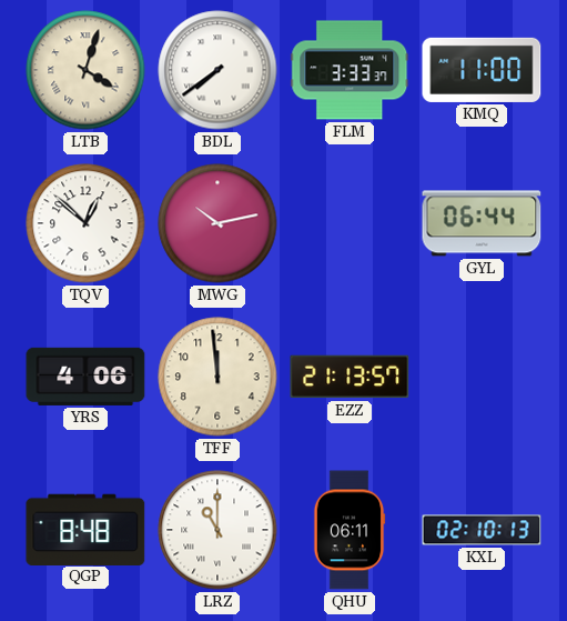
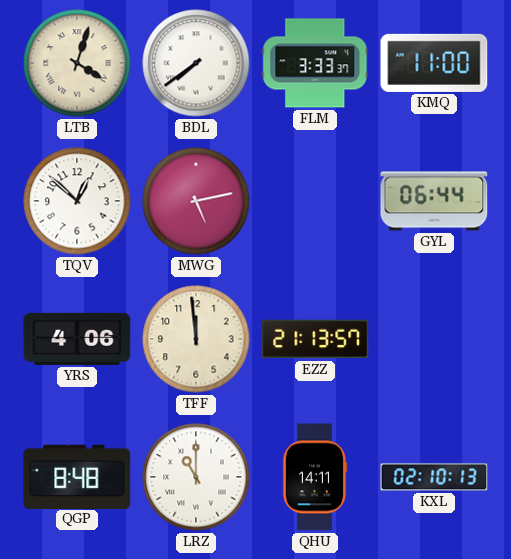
MWG: 10:13 -> 5:13 (196, 201)
QHU: 06:11 -> 14:11 (315, 477)
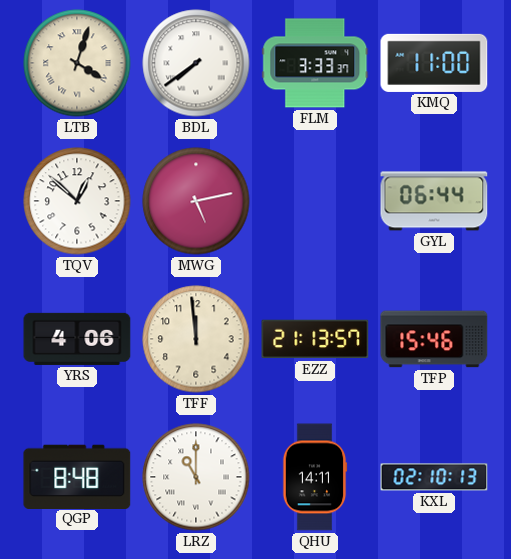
TFP: none -> 15:46 (434, 339)
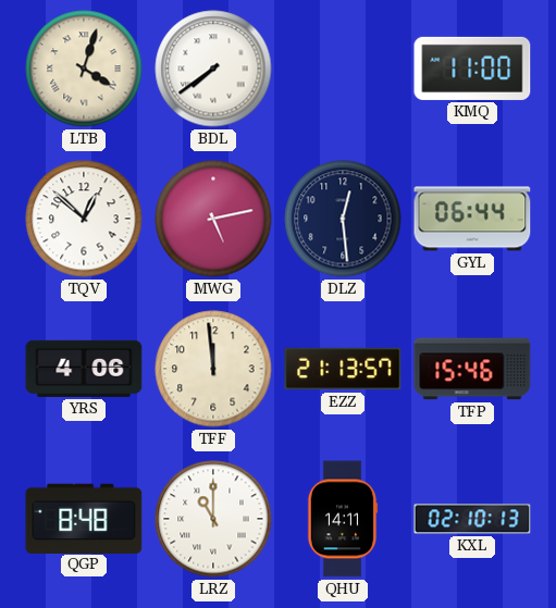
FLM: 3:33 -> none (315, 63)
DLZ: none -> 12:29 (343, 219)
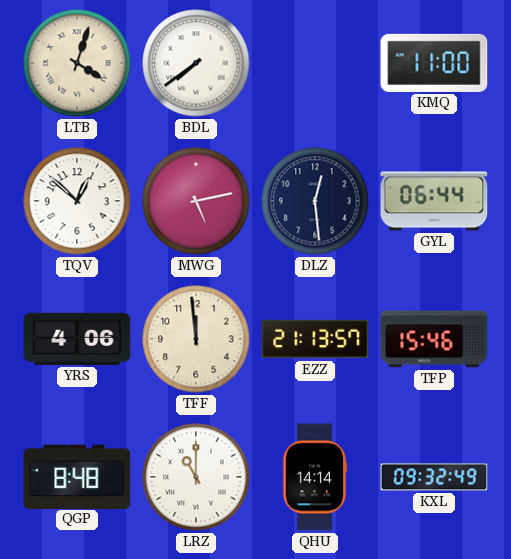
QHU: 14:11 -> 14:14 (315, 477)
KXL: 02:10 -> 09:32 (434, 477)
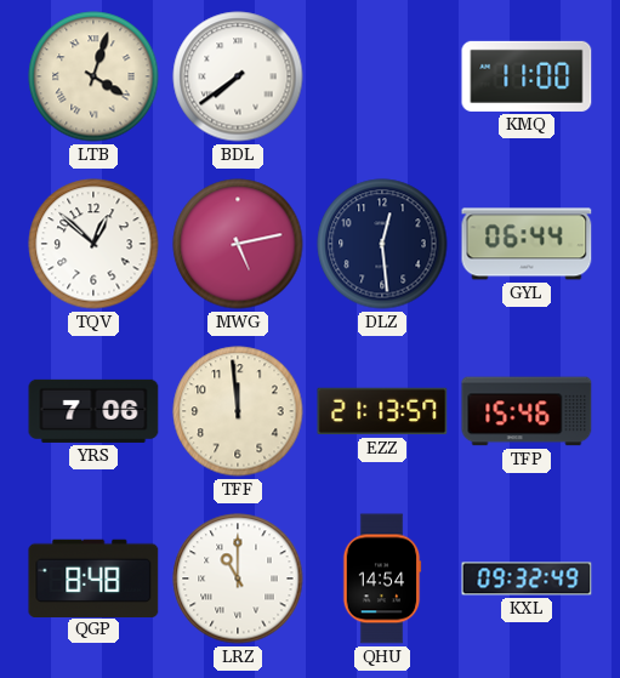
YRS: 4:06 -> 7:06 (93, 411)
QHU: 14:14 -> 14:54 (382, 579)
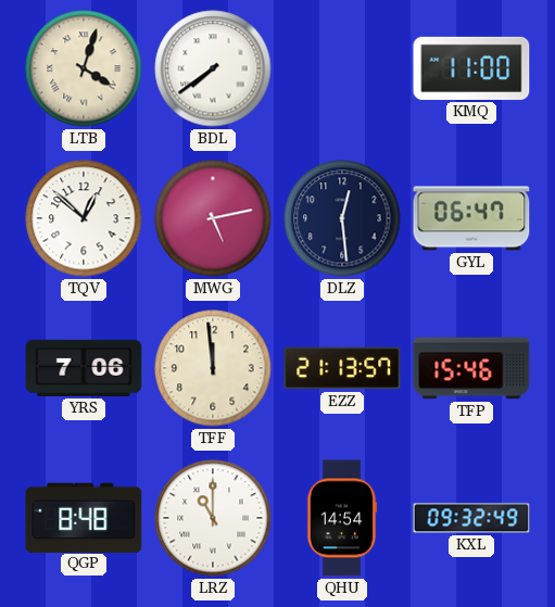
GYL: 06:44 -> 06:47 (471, 218)
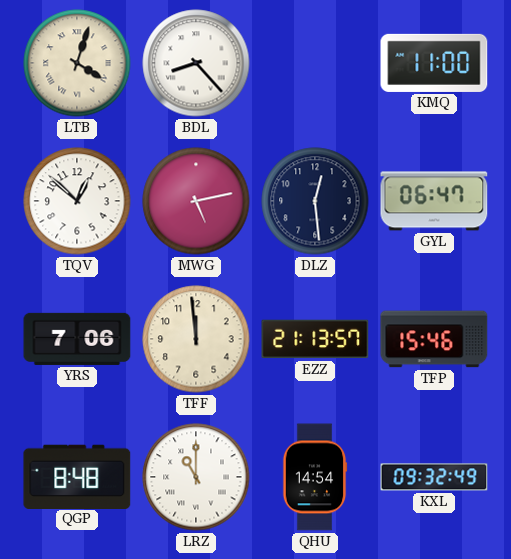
BDL: 7:39 -> 8:23 (196, 63)
